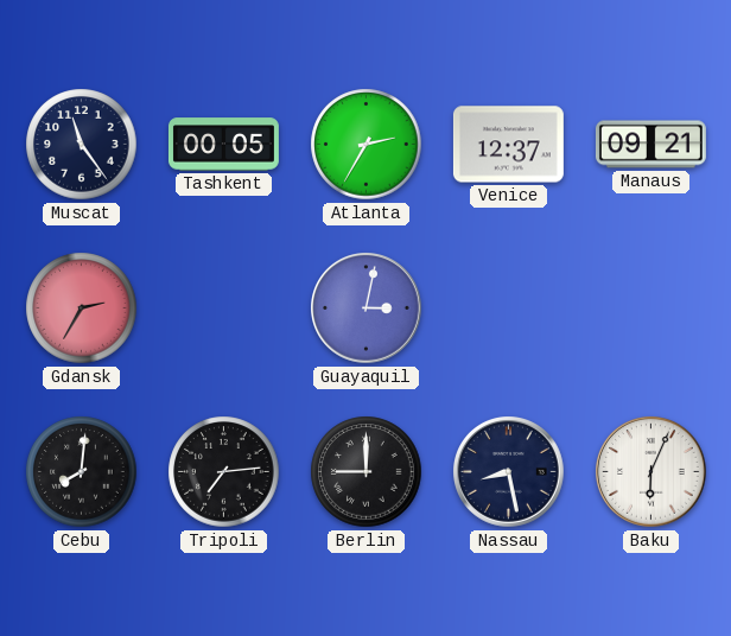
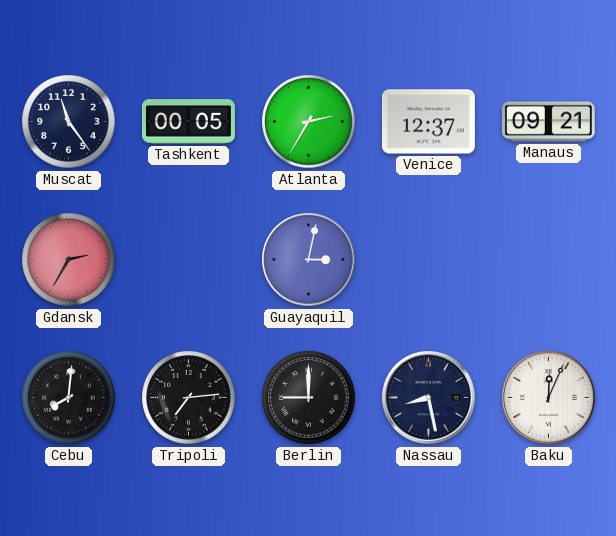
Baku: 6:04 -> 12:04 (549, 398)
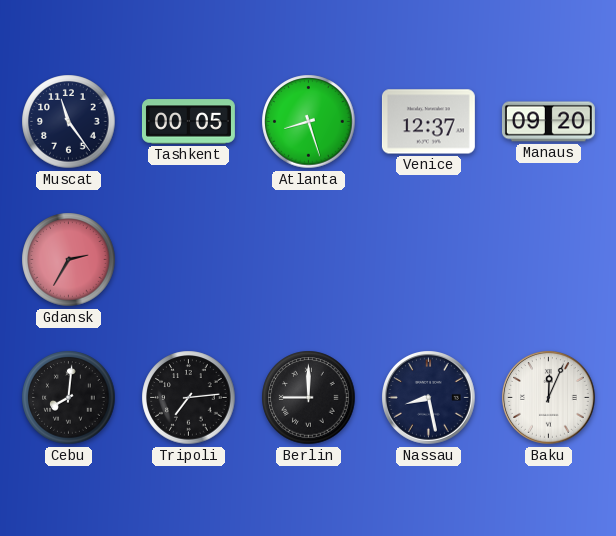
Atlanta: 2:35 -> 8:27 (309, 122)
Manaus: 09:21 -> 09:20 (548, 122)
Guayaquil: 3:02 -> none (309, 260)
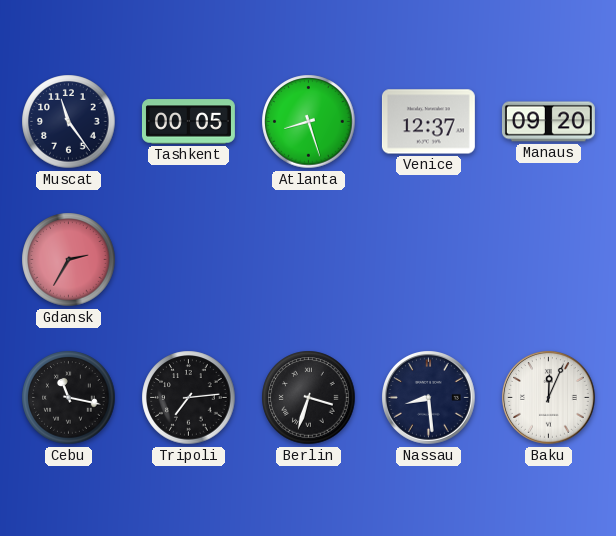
Cebu: 8:01 -> 11:17 (69, 398)
Berlin: 9:00 -> 3:33 (309, 398)
Nassau: 8:28 -> 8:29 (429, 398)
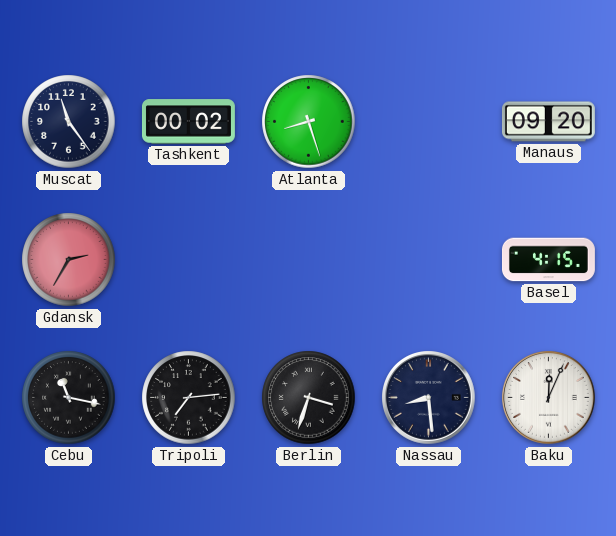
Tashkent: 00:05 -> 00:02 (188, 122)
Venice: 12:37 -> none (428, 122)
Basel: none -> 4:15 (548, 260)
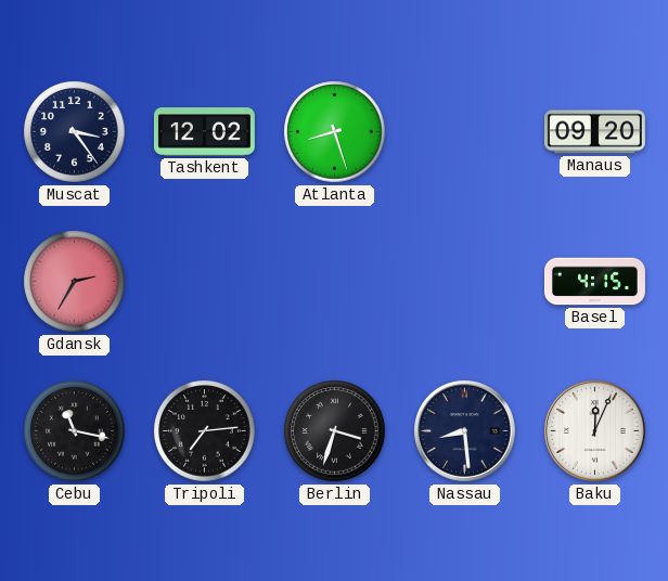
Muscat: 11:24 -> 3:24 (75, 132)
Tashkent: 00:02 -> 12:02 (204, 132)
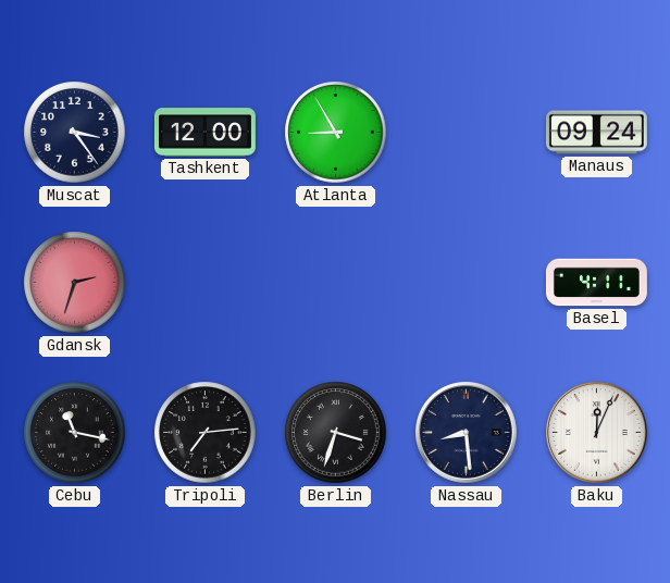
Tashkent: 12:02 -> 12:00 (204, 133)
Atlanta: 8:27 -> 8:55 (336, 133)
Manaus: 09:20 -> 09:24 (596, 133)
Gdansk: 2:35 -> 2:33 (75, 283)
Basel: 4:15 -> 4:11 (596, 283)
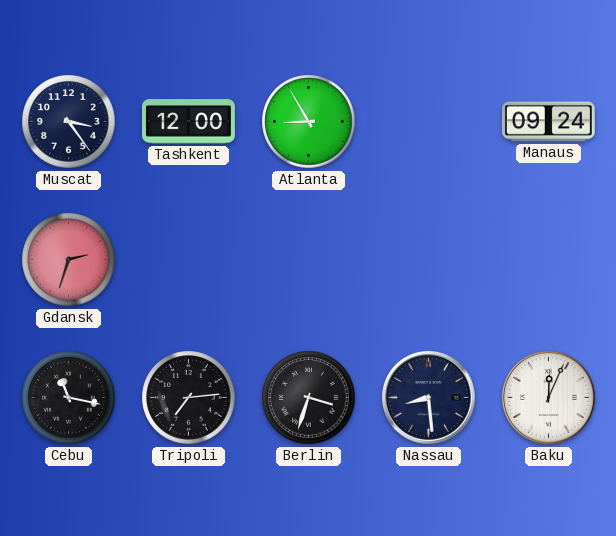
Basel: 4:11 -> none (596, 283)
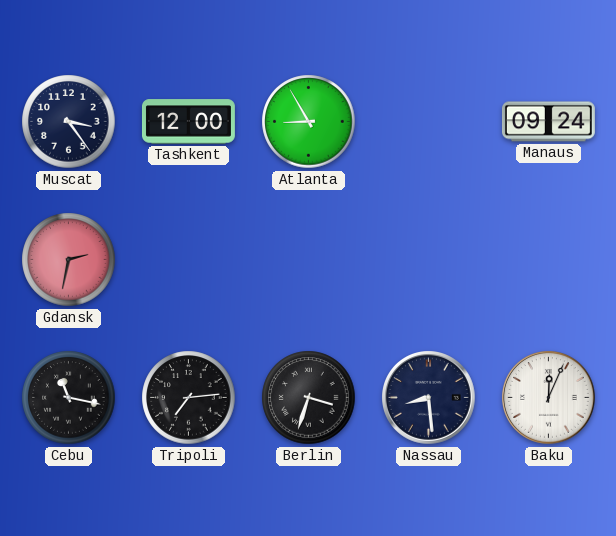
Gdansk: 2:33 -> 2:32 (69, 260)
